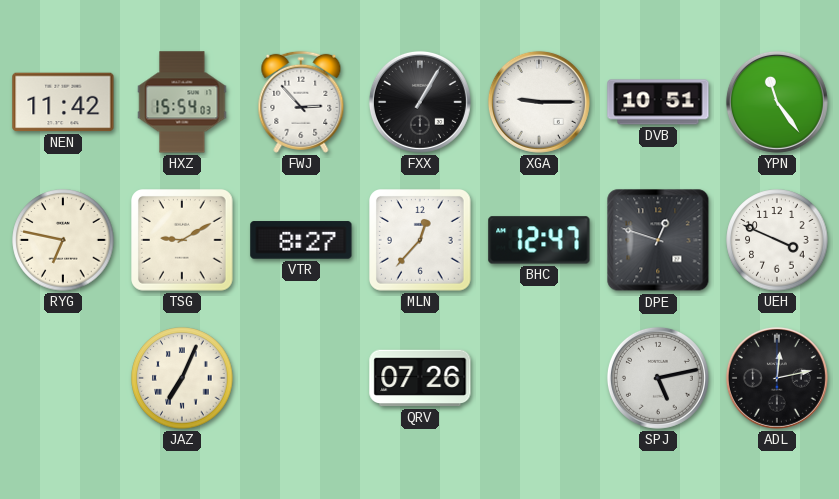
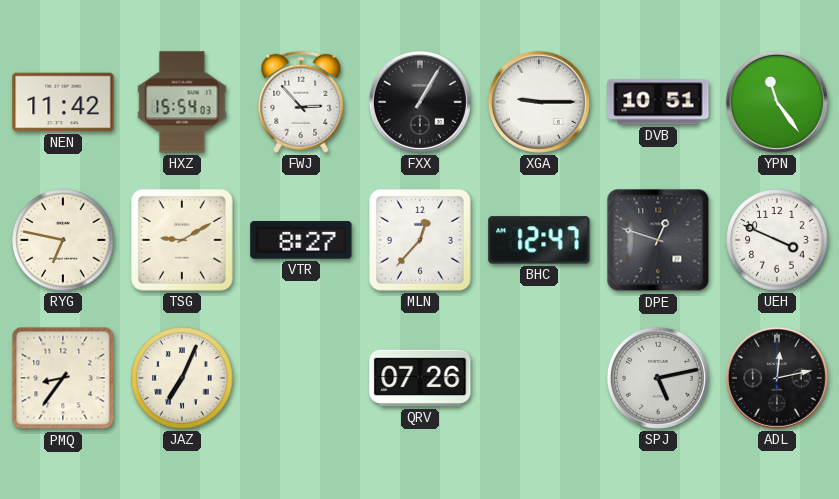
PMQ: none -> 8:36 (63, 378)
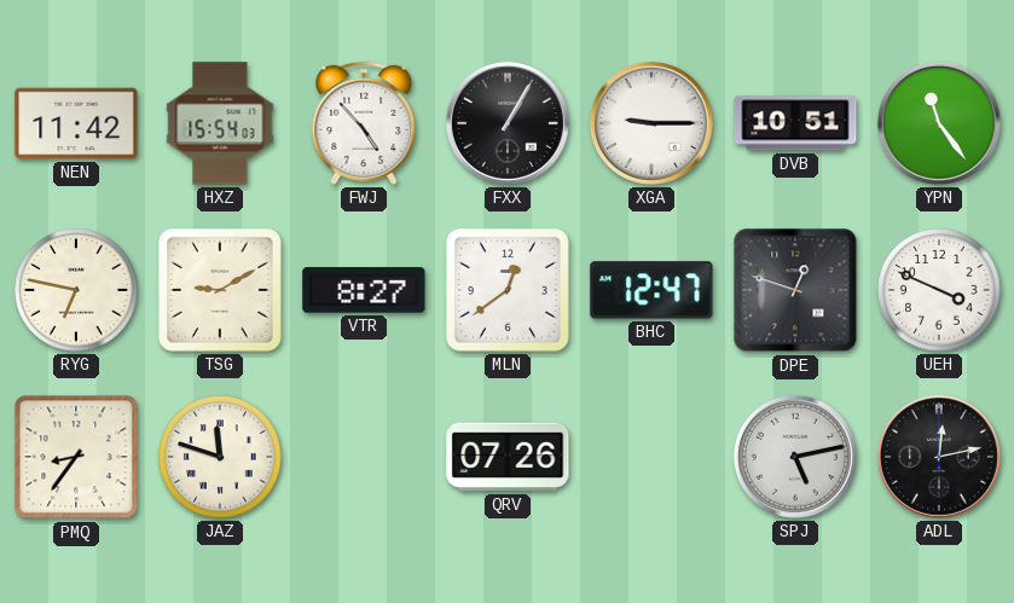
FWJ: 2:53 -> 4:53 (364, 123)
MLN: 12:37 -> 12:39 (509, 291)
JAZ: 7:04 -> 11:48 (220, 457)
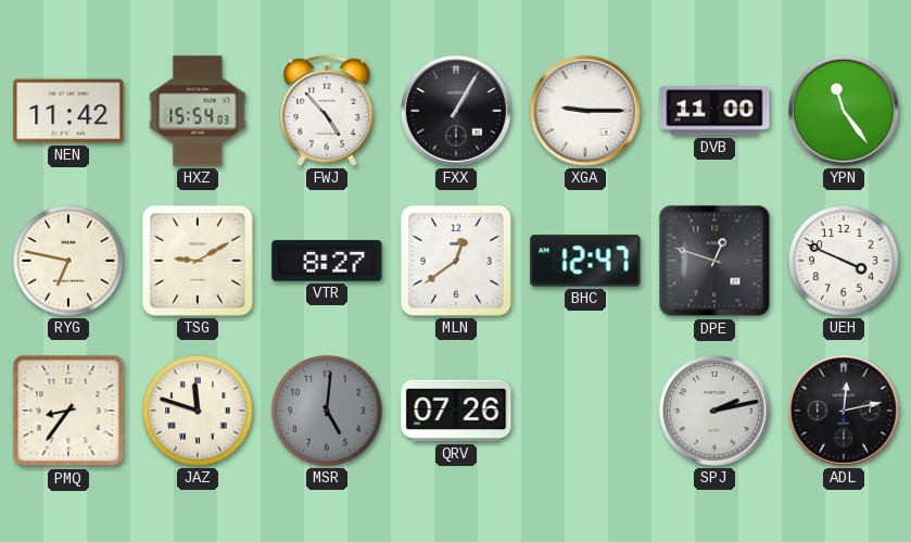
DVB: 10:51 -> 11:00 (714, 111)
MSR: none -> 5:01 (327, 411)
SPJ: 5:13 -> 2:13 (714, 411)
